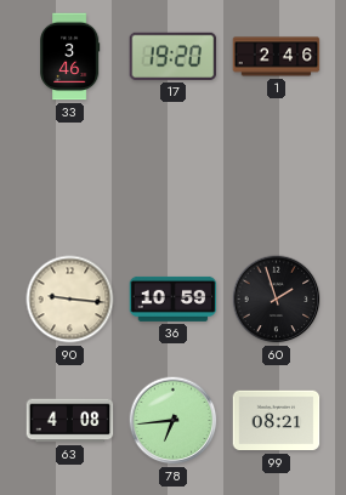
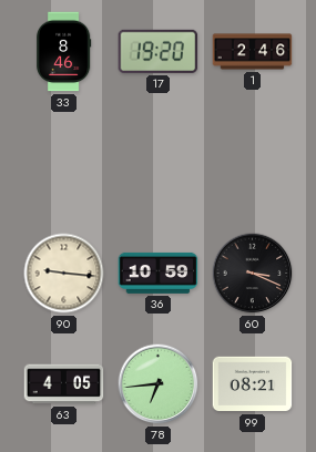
33: 3:46 -> 8:46 (64, 52)
60: 1:57 -> 3:19 (253, 274)
63: 4:08 -> 4:05 (64, 384)
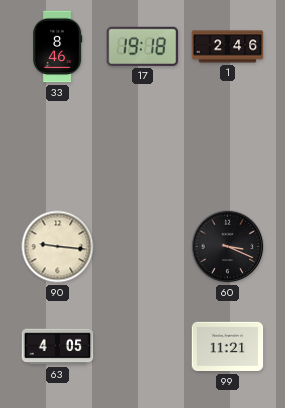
17: 19:20 -> 19:18 (143, 46)
36: 10:59 -> none (159, 273)
78: 6:44 -> none (159, 384)
99: 08:21 -> 11:21 (228, 347)
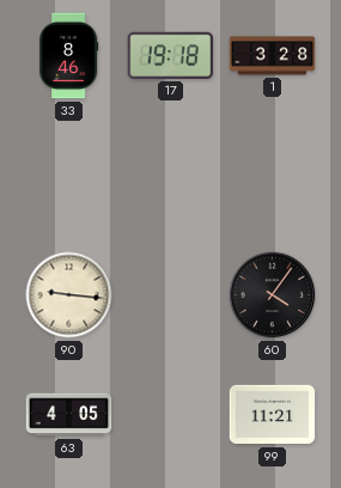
1: 2:46 -> 3:28 (273, 56)
60: 3:19 -> 4:06 (273, 295)
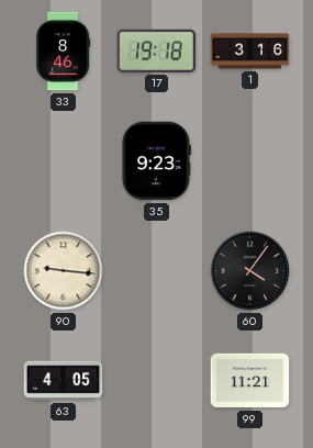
1: 3:28 -> 3:16 (250, 52)
35: none -> 9:23 (156, 161)
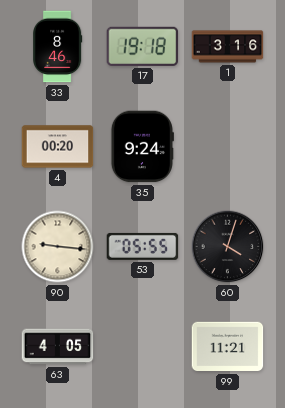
4: none -> 00:20 (58, 147)
35: 9:23 -> 9:24 (142, 147)
53: none -> 05:55 (143, 246)
60: 4:06 -> 4:03 (228, 247)
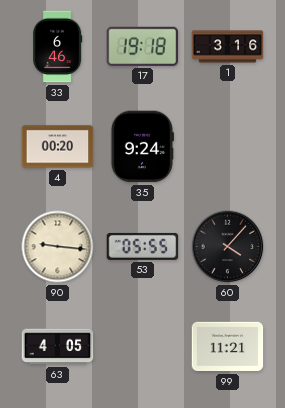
33: 8:46 -> 6:46 (58, 47)
60: 4:03 -> 4:07 (228, 247)
